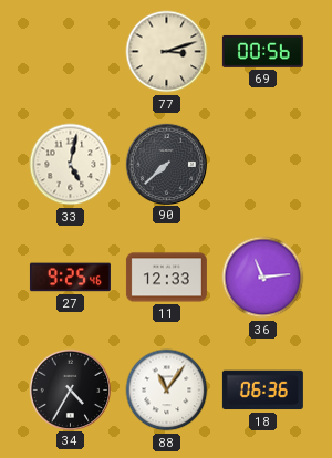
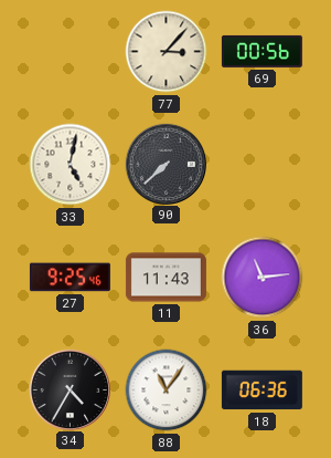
77: 3:12 -> 3:07 (167, 52)
11: 12:33 -> 11:43 (165, 278)
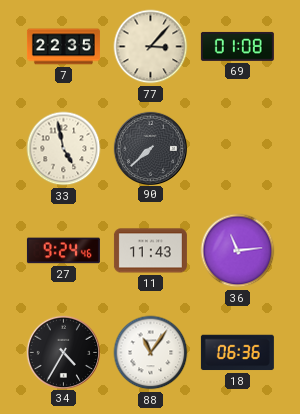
7: none -> 22:35 (63, 47)
69: 00:56 -> 01:08 (237, 46)
33: 5:02 -> 4:58 (64, 149)
27: 9:25 -> 9:24 (63, 251)
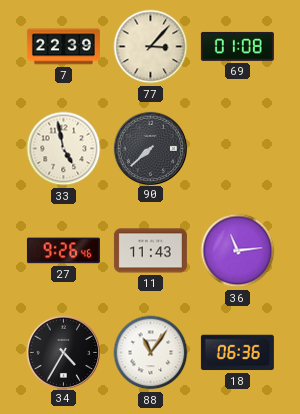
7: 22:35 -> 22:39 (63, 47)
27: 9:24 -> 9:26 (63, 251)
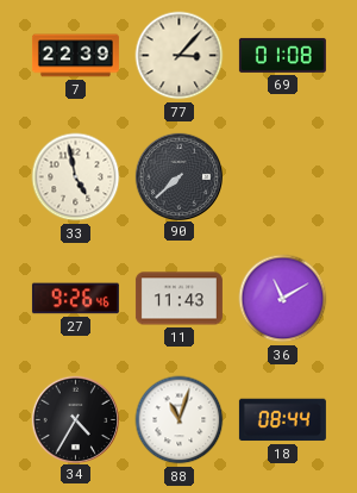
36: 11:14 -> 11:10 (283, 299)
88: 11:06 -> 11:03 (180, 420)
18: 06:36 -> 08:44 (282, 420)
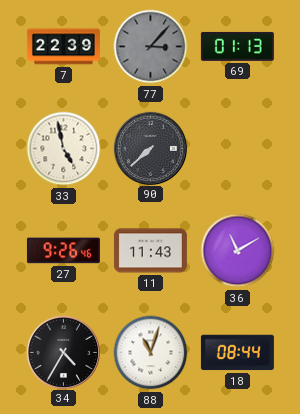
77 dial: cream -> grey (151, 47)
69: 01:08 -> 01:13 (237, 46)
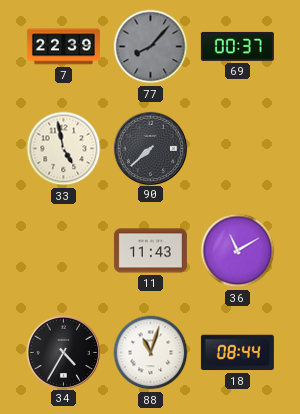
77: 3:07 -> 8:07 (151, 47)
69: 01:13 -> 00:37 (237, 46)
27: 9:26 -> none (63, 251)
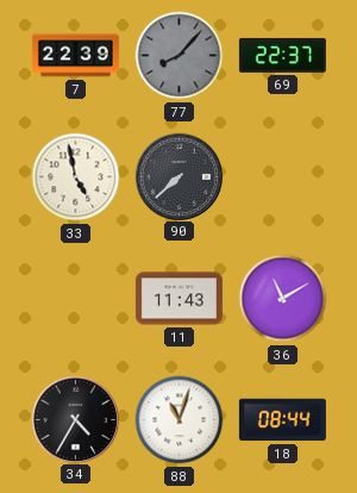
69: 00:37 -> 22:37 (282, 55)
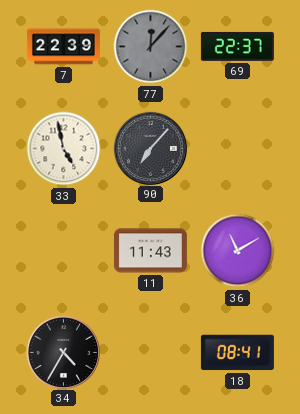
77: 8:07 -> 12:07 (151, 47)
90: 7:38 -> 7:07 (150, 148)
88: 11:03 -> none (180, 420)
18: 08:44 -> 08:41 (237, 353)
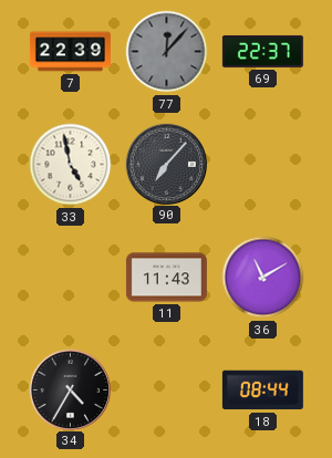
18: 08:41 -> 08:44 (262, 391)
